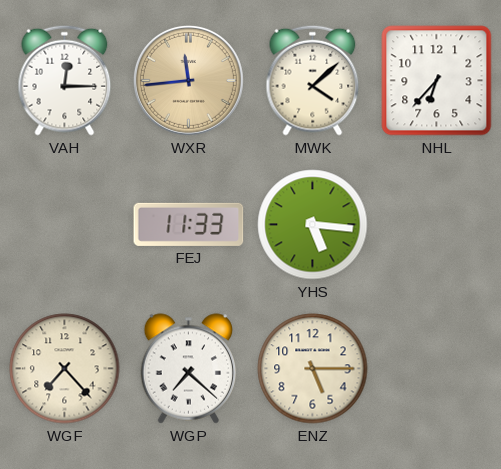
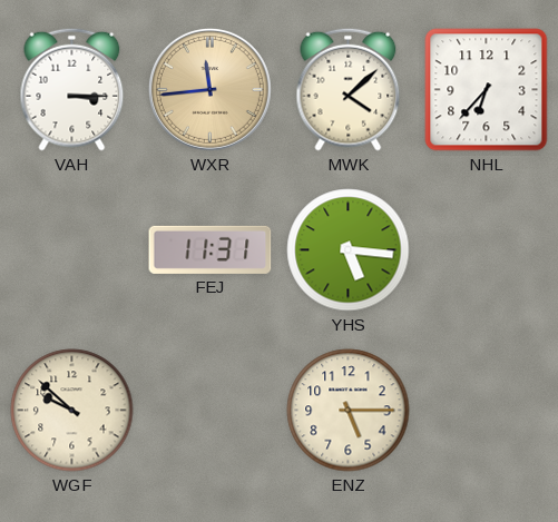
VAH: 12:15 -> 3:15 (72, 89)
FEJ: 11:33 -> 11:31 (211, 249)
WGF: 7:23 -> 9:52 (72, 411)
WGP: 7:22 -> none (189, 369)
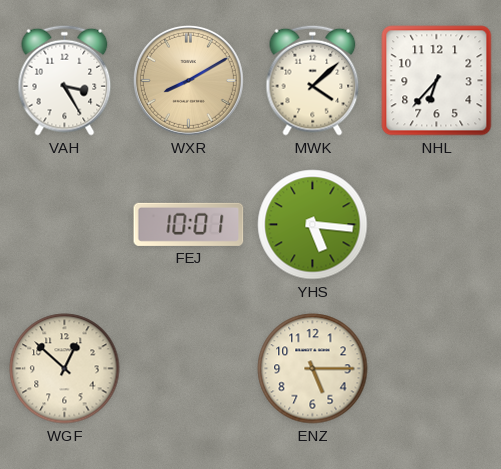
VAH: 3:15 -> 3:25 (65, 80)
WXR: 11:44 -> 8:10 (188, 80)
FEJ: 11:31 -> 10:01 (189, 224)
WGF: 9:52 -> 12:52 (65, 369)
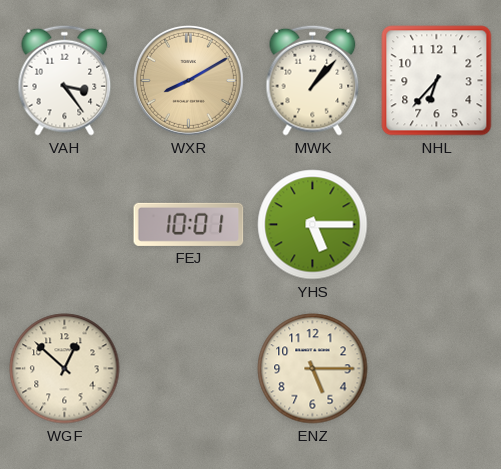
VAH: 3:25 -> 3:24 (65, 80)
MWK: 4:08 -> 1:07 (313, 80)
YHS: 5:16 -> 5:15 (313, 225)
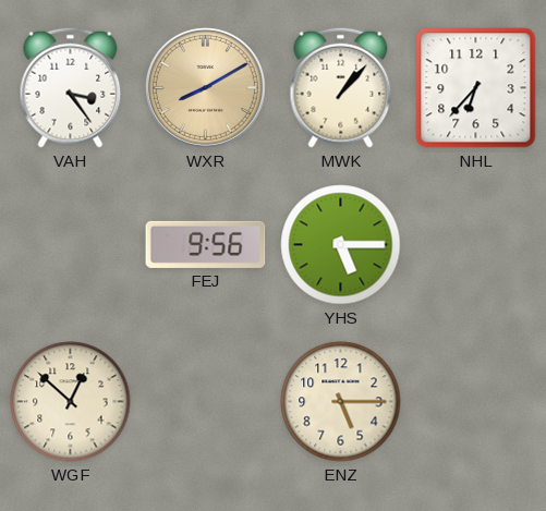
FEJ: 10:01 -> 9:56 (206, 244)
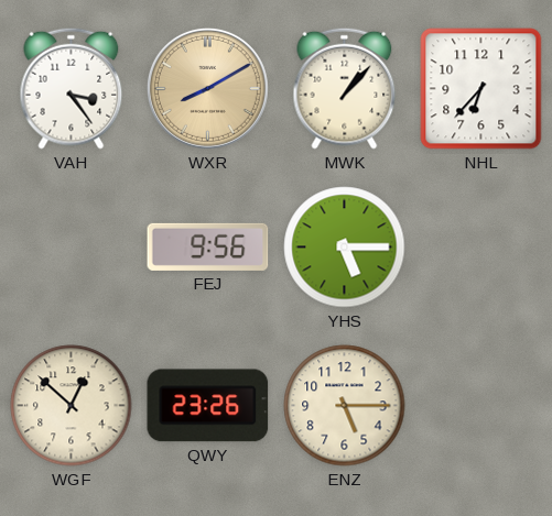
QWY: none -> 23:26 (208, 406)
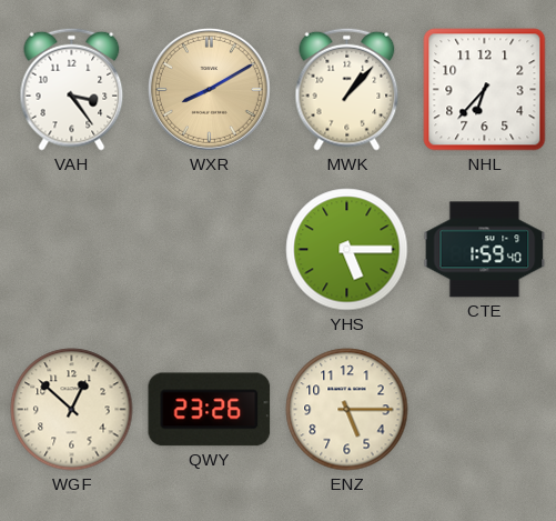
FEJ: 9:56 -> none (208, 246)
CTE: none -> 1:59 (485, 250)
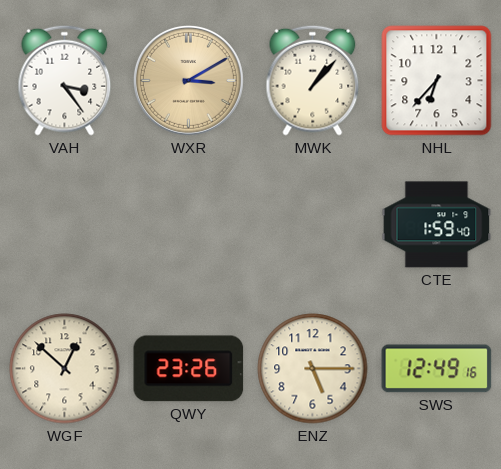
WXR: 8:10 -> 3:10 (188, 80)
YHS: 5:15 -> none (347, 250)
SWS: none -> 12:49 (437, 369)
